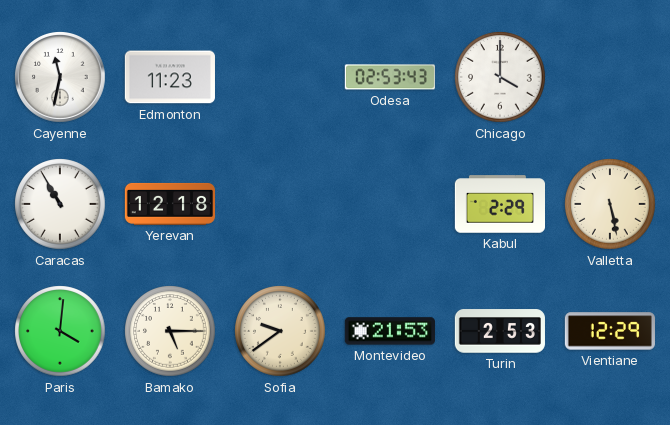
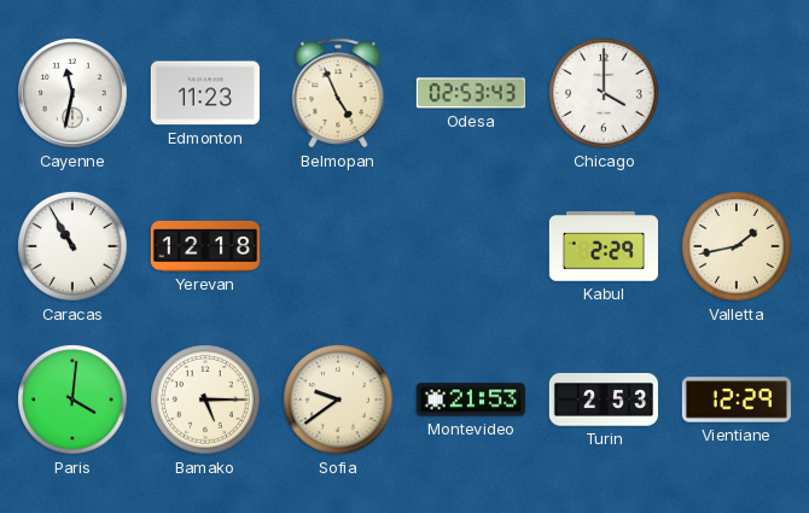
Belmopan: none -> 4:56 (338, 93)
Valletta: 5:28 -> 1:43 (737, 246)
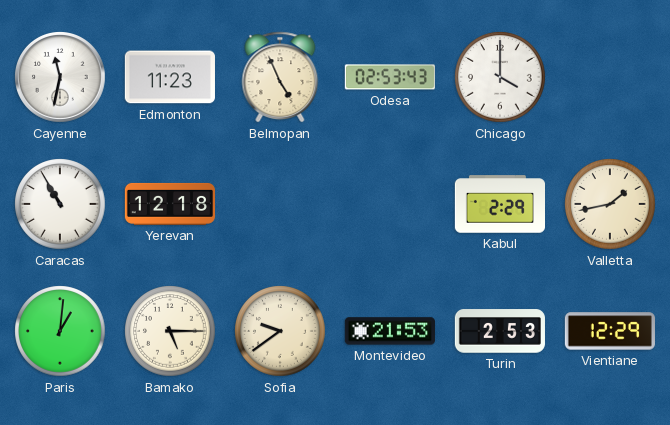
Paris: 4:01 -> 1:01 (60, 331)
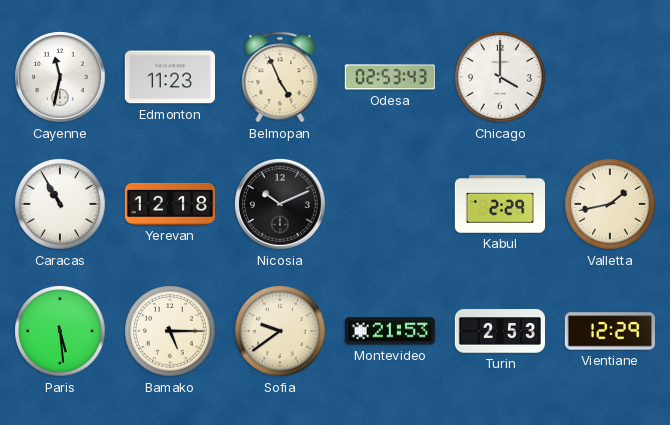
Nicosia: none -> 10:11 (281, 205)
Paris: 1:01 -> 5:29 (60, 331)
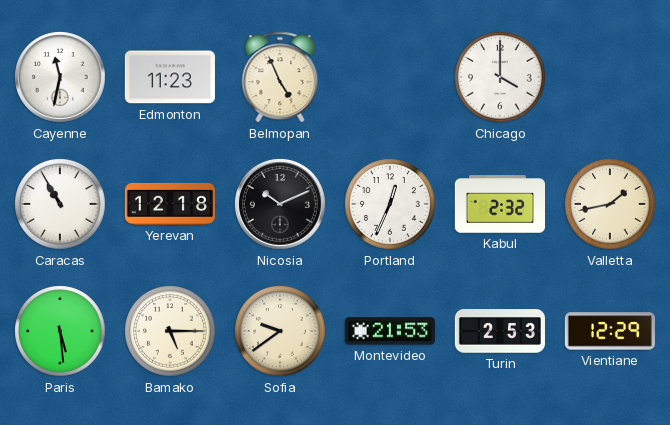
Odesa: 02:53 -> none (390, 77)
Portland: none -> 12:34 (390, 204)
Kabul: 2:29 -> 2:32 (499, 204)
